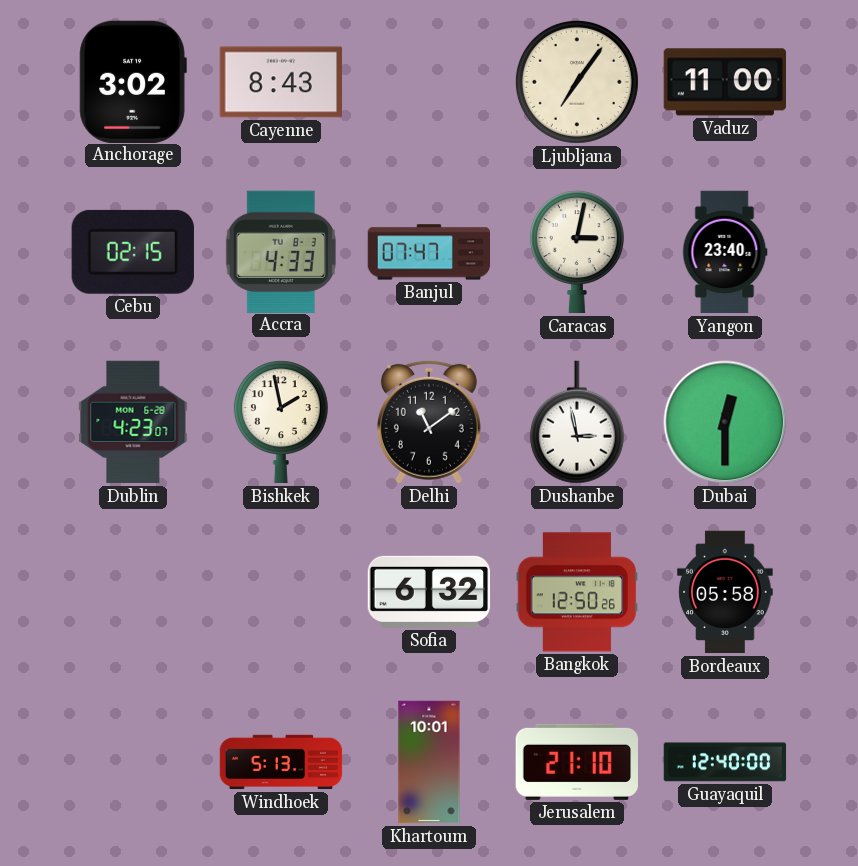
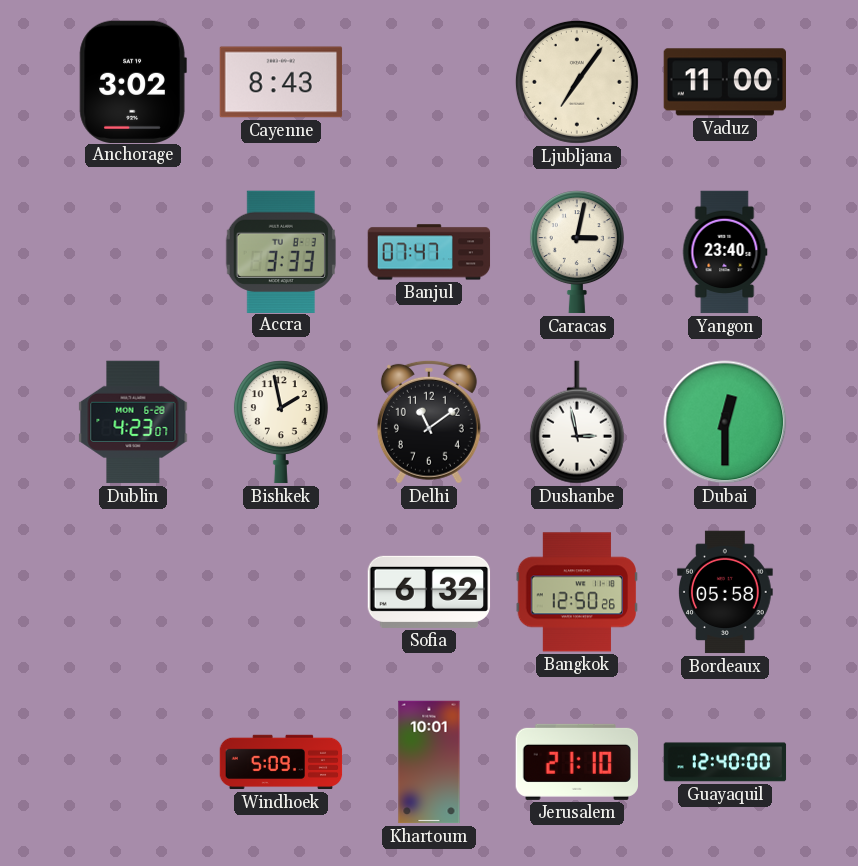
Cebu: 02:15 -> none (133, 252)
Accra: 4:33 -> 3:33 (281, 251)
Windhoek: 5:13 -> 5:09 (281, 762)
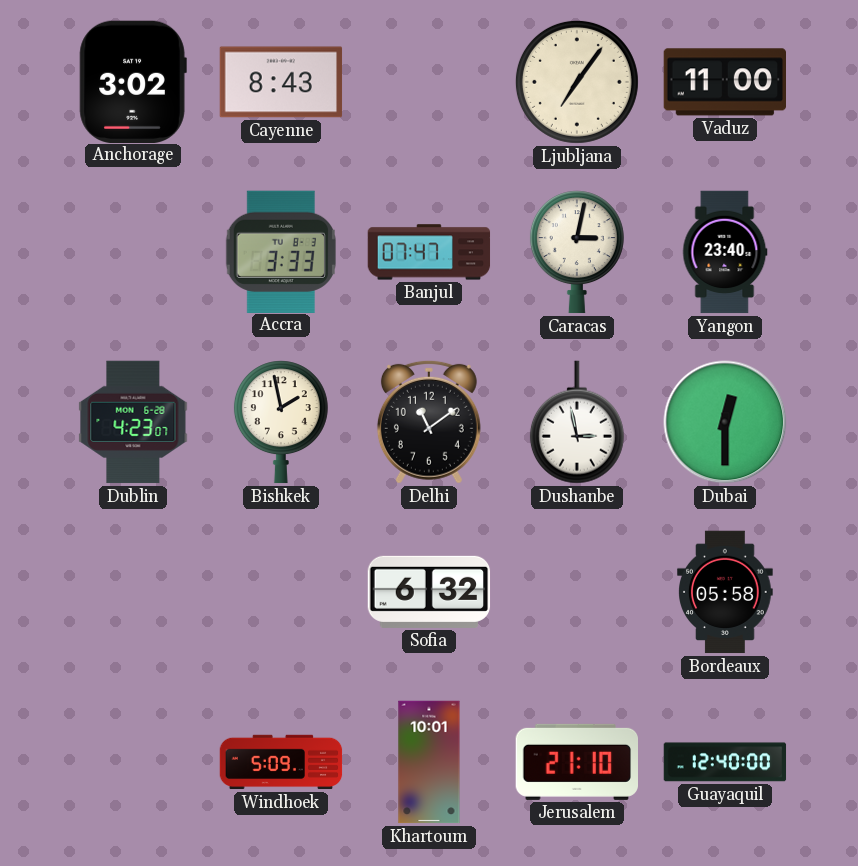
Bangkok: 12:50 -> none (577, 592)
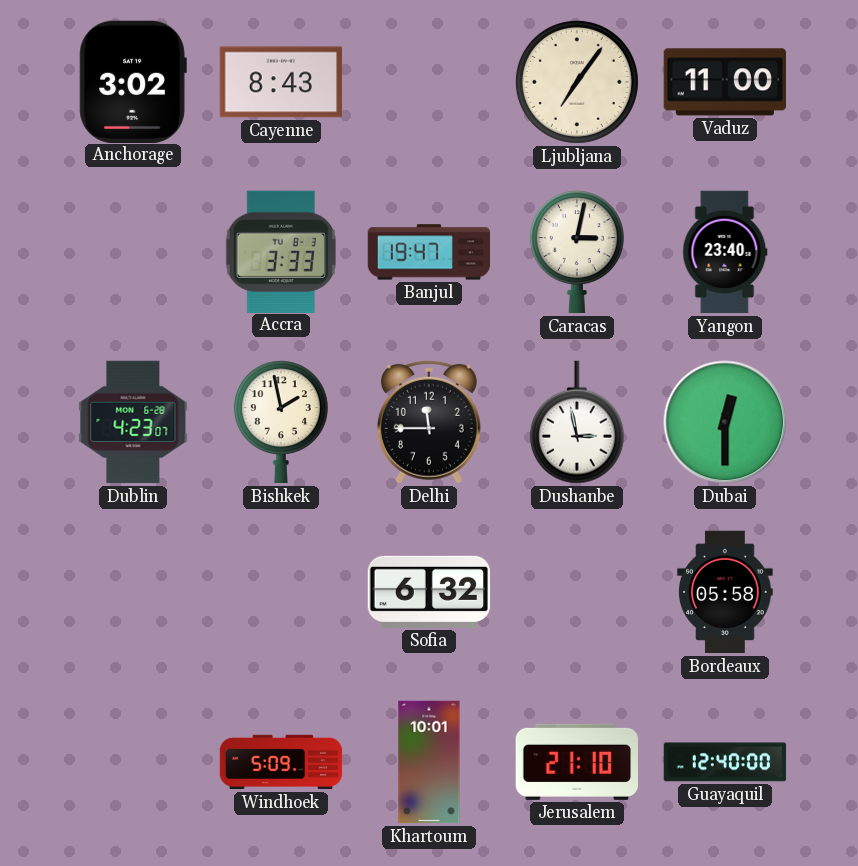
Banjul: 07:47 -> 19:47 (429, 252)
Delhi: 11:09 -> 11:45 (429, 422)
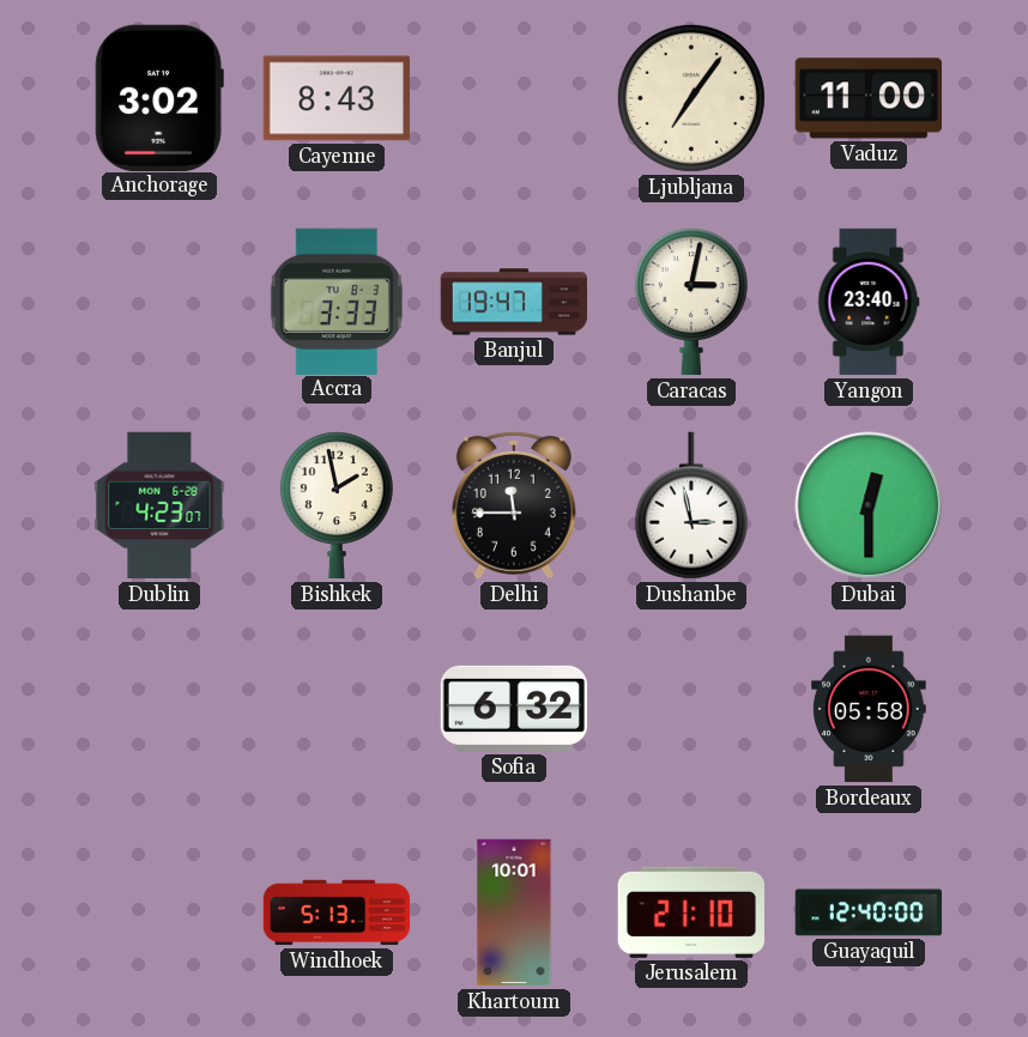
Windhoek: 5:09 -> 5:13 (337, 912)
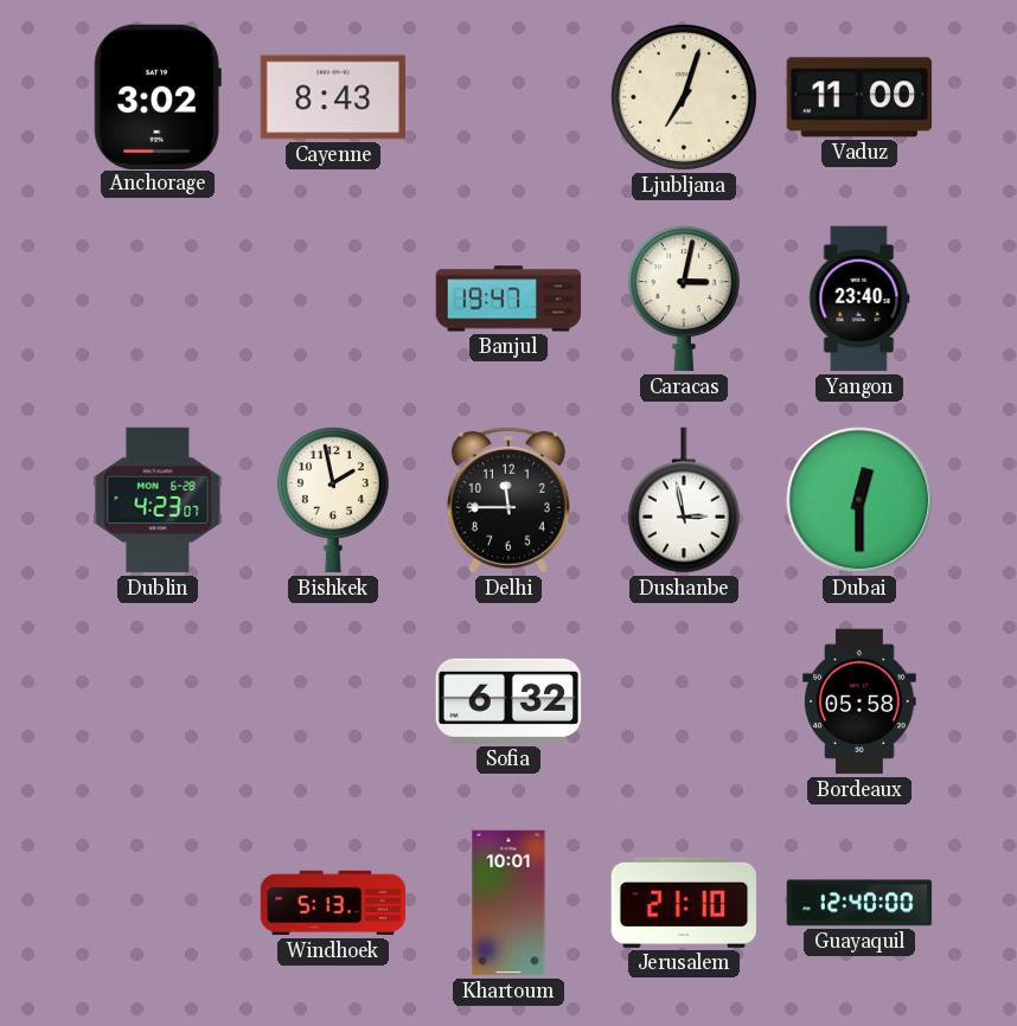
Ljubljana: 7:06 -> 7:03 (684, 97)
Accra: 3:33 -> none (337, 301)
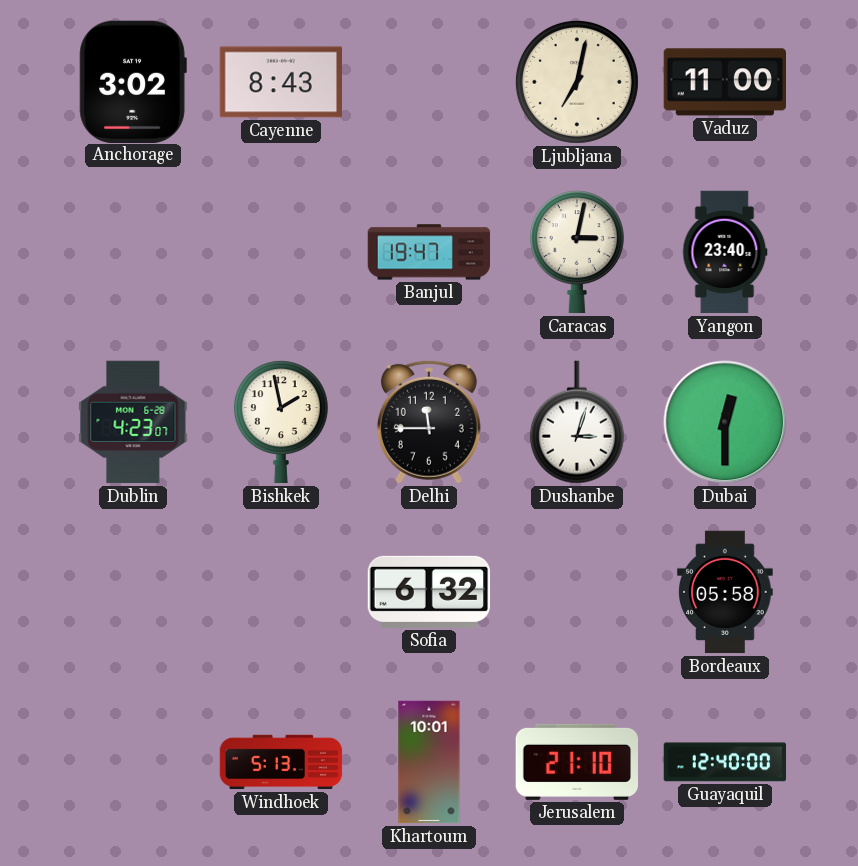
Ljubljana: 7:03 -> 7:02 (577, 82)
Dushanbe: 2:58 -> 3:03 (577, 422)
